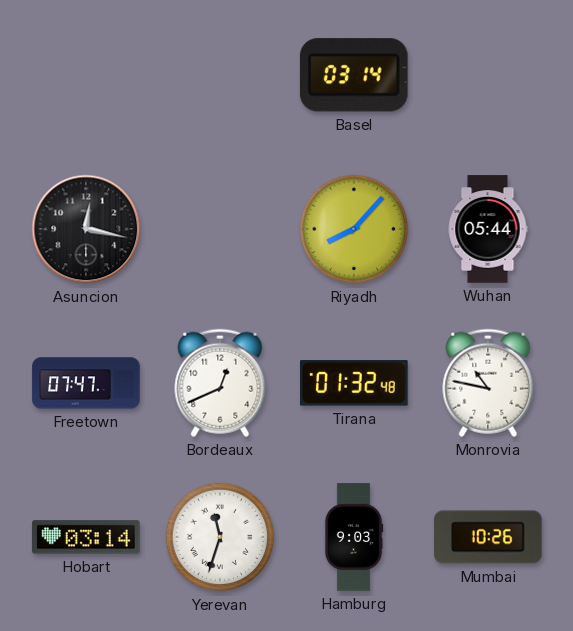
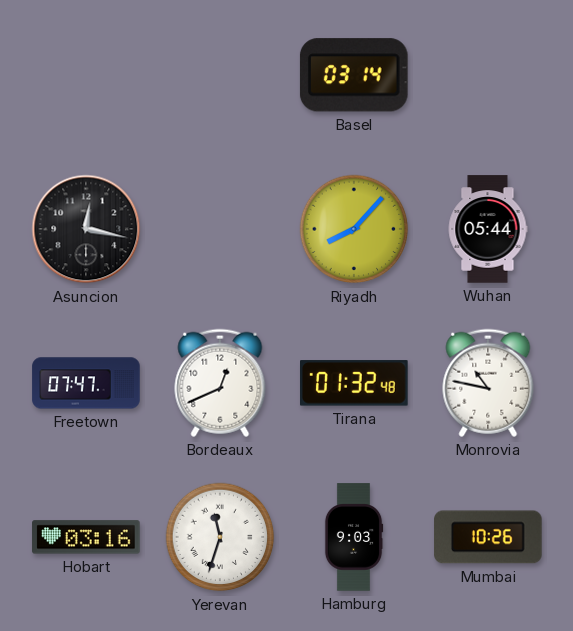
Hobart: 03:14 -> 03:16 (86, 537)
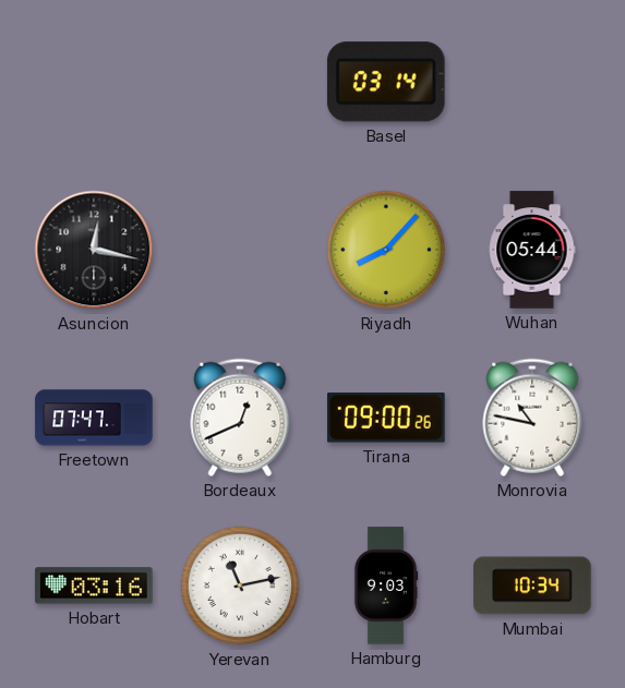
Tirana: 01:32 -> 09:00 (387, 418)
Yerevan: 11:33 -> 11:13 (240, 586)
Mumbai: 10:26 -> 10:34 (532, 586)
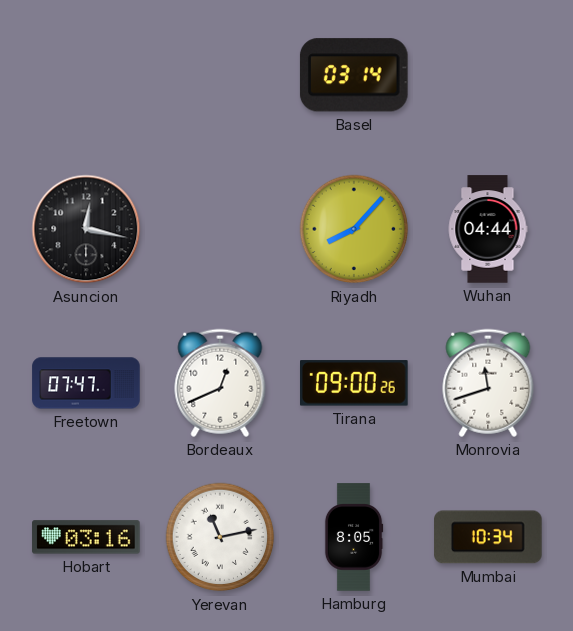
Wuhan: 05:44 -> 04:44 (488, 229)
Monrovia: 10:47 -> 11:42 (488, 383)
Hamburg: 9:03 -> 8:05 (354, 537)
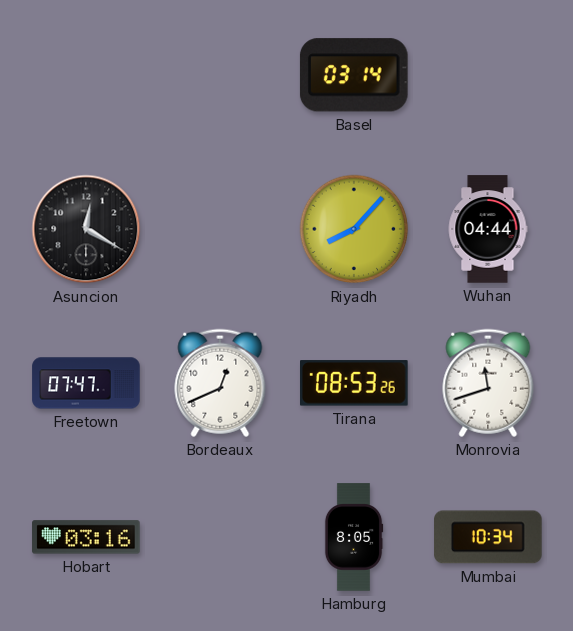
Asuncion: 12:17 -> 12:20 (86, 229)
Tirana: 09:00 -> 08:53 (355, 383)
Yerevan: 11:13 -> none (220, 537)
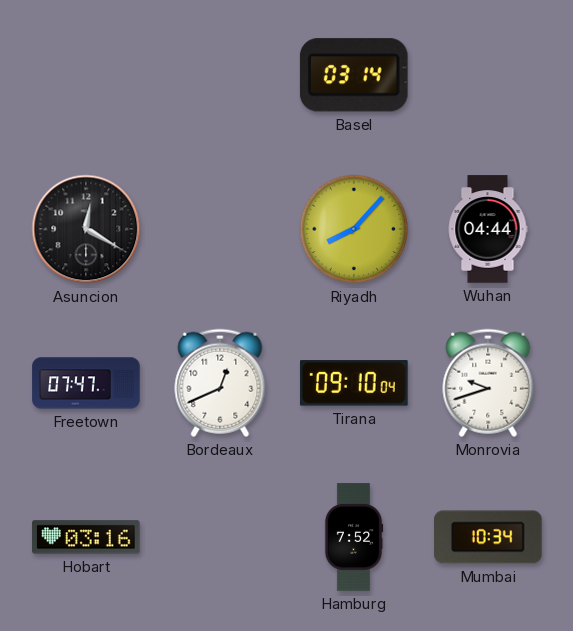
Tirana: 08:53 -> 09:10 (355, 383)
Monrovia: 11:42 -> 9:42 (488, 383)
Hamburg: 8:05 -> 7:52 (354, 537)
